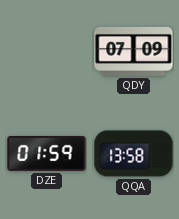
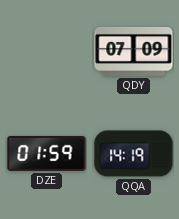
QQA: 13:58 -> 14:19 (134, 154)
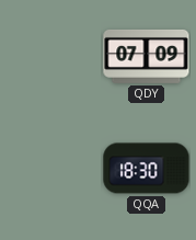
DZE: 01:59 -> none (47, 153)
QQA: 14:19 -> 18:30 (147, 169)
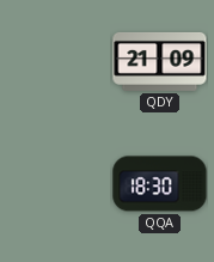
QDY: 07:09 -> 21:09 (160, 61)
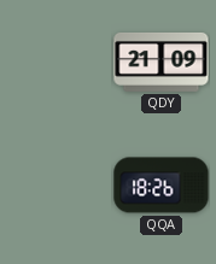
QQA: 18:30 -> 18:26 (162, 186)
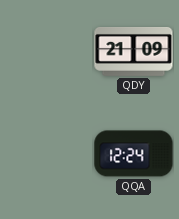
QQA: 18:26 -> 12:24 (134, 154)
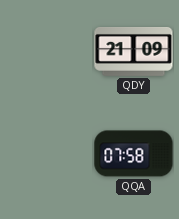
QQA: 12:24 -> 07:58 (134, 154)
